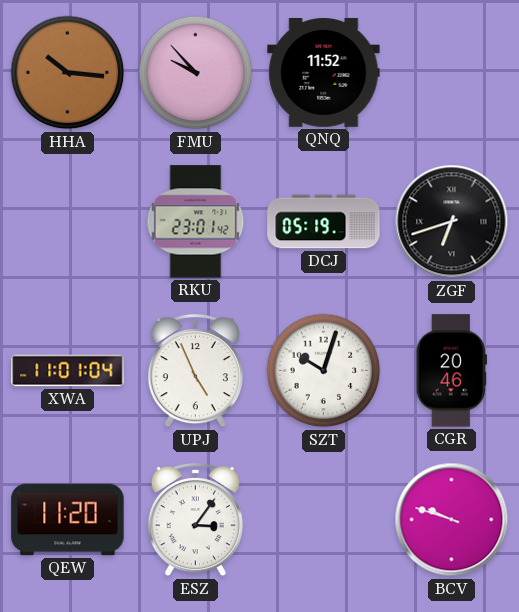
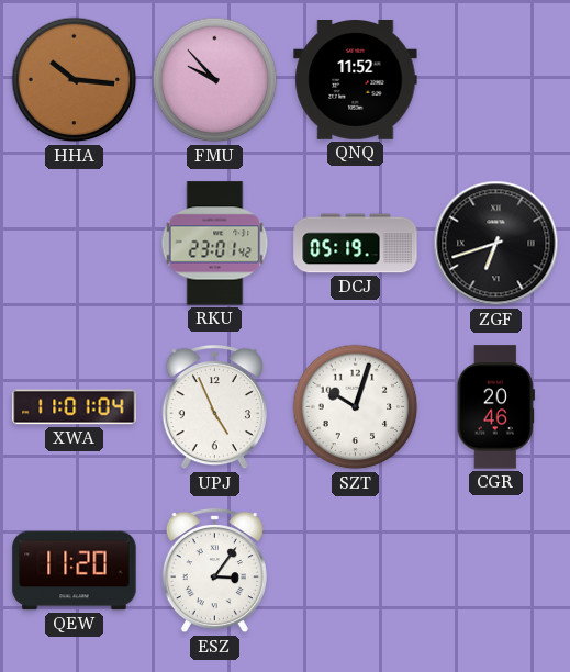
BCV: 9:48 -> none (452, 520)
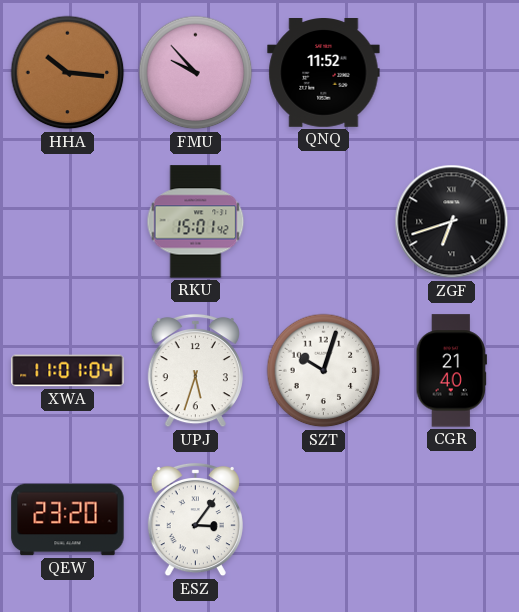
RKU: 23:01 -> 15:01 (196, 222)
DCJ: 05:19 -> none (356, 244)
UPJ: 4:56 -> 5:33 (195, 371)
CGR: 20:46 -> 21:40 (451, 371)
QEW: 11:20 -> 23:20 (68, 520)
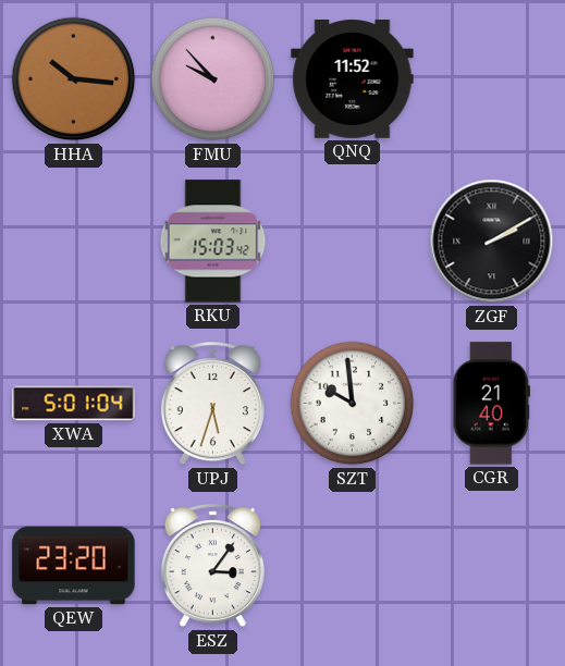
RKU: 15:01 -> 15:03 (213, 242)
ZGF: 6:42 -> 2:10 (492, 242)
XWA: 11:01 -> 5:01 (74, 404)
SZT: 10:03 -> 9:59 (353, 404)
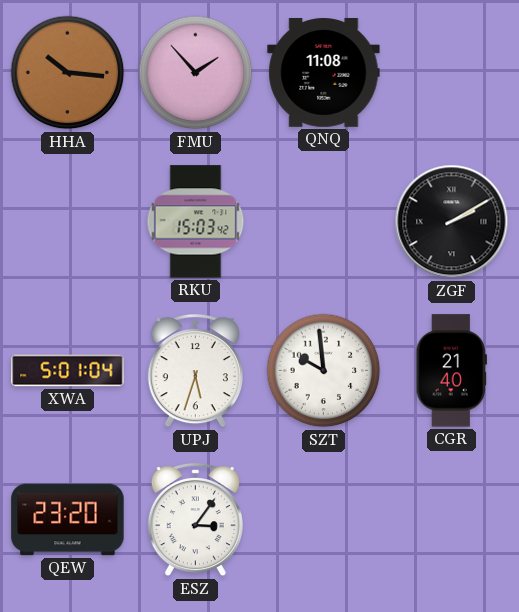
FMU: 9:53 -> 1:53 (196, 73)
QNQ: 11:52 -> 11:08 (324, 73)
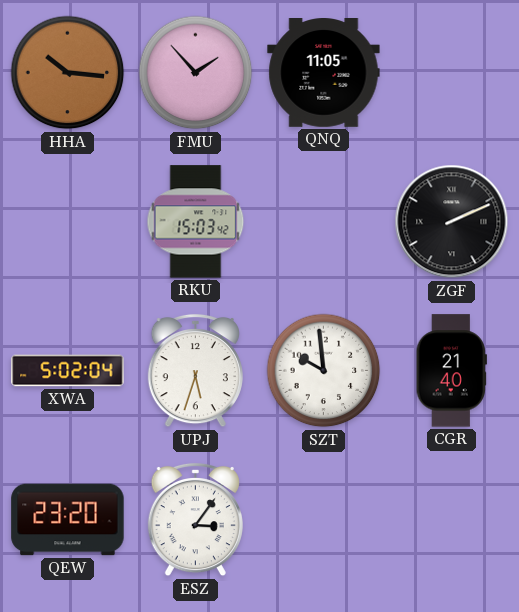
QNQ: 11:08 -> 11:05 (324, 73)
ZGF: 2:10 -> 2:11 (452, 222)
XWA: 5:01 -> 5:02 (68, 371)
